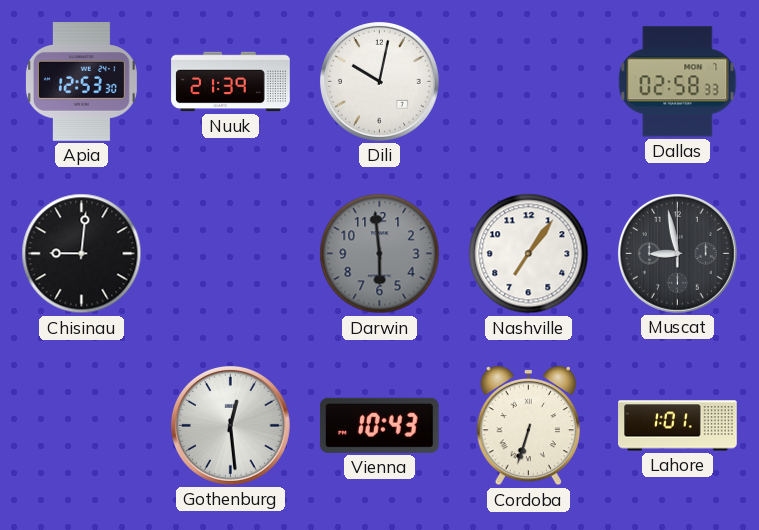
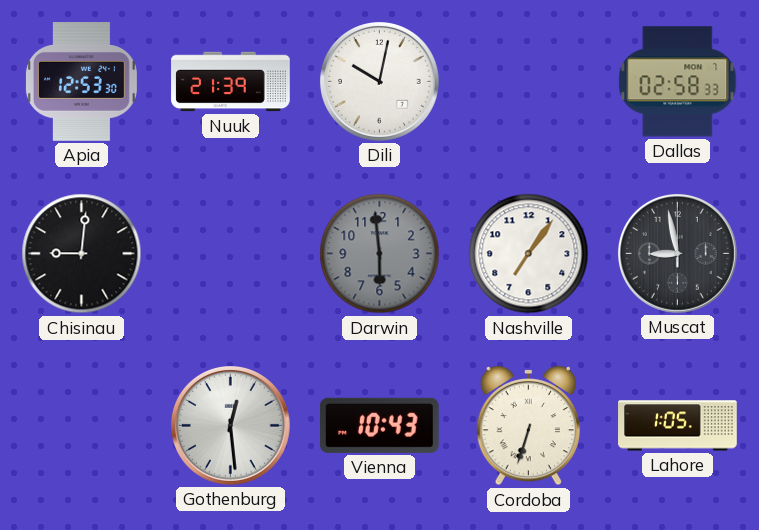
Lahore: 1:01 -> 1:05 (678, 426)
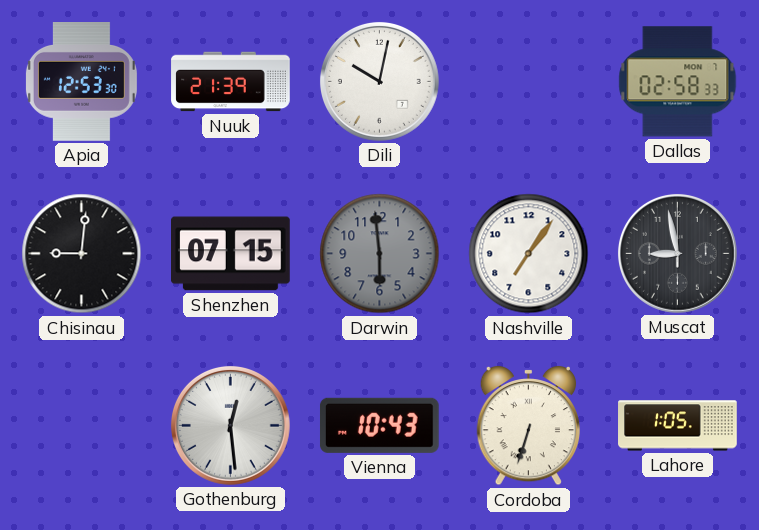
Shenzhen: none -> 07:15 (231, 254)
